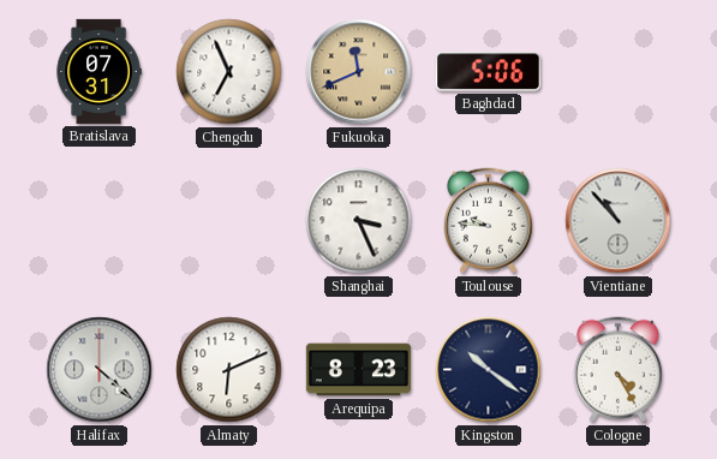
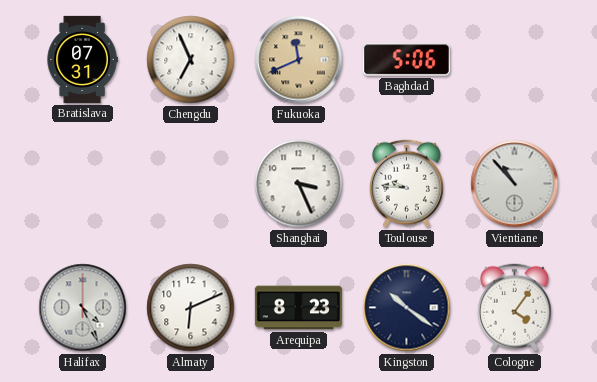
Halifax: 4:22 -> 4:26 (83, 308)
Cologne: 4:25 -> 4:06 (514, 308)
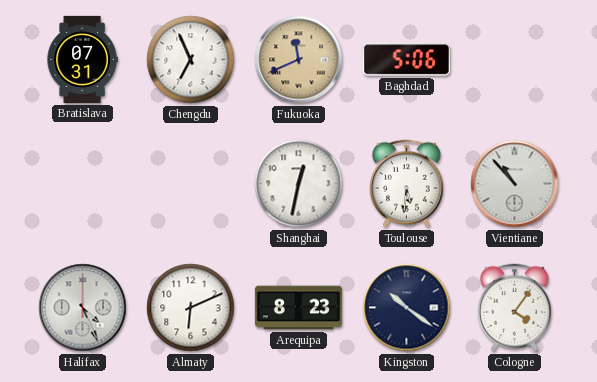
Shanghai: 3:26 -> 12:32 (299, 184)
Toulouse: 9:46 -> 5:31 (406, 184)
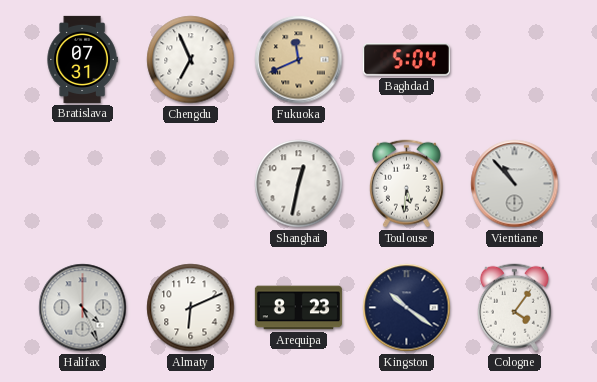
Baghdad: 5:06 -> 5:04 (406, 60)
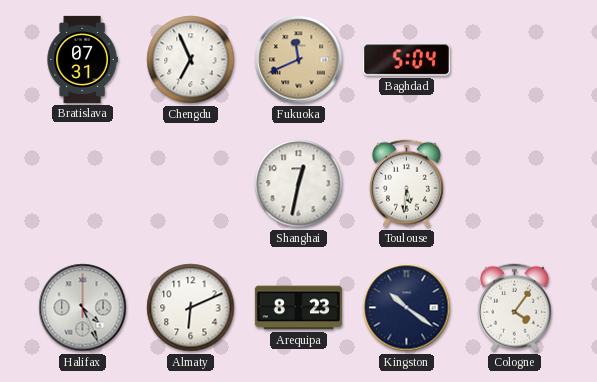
Vientiane: 10:53 -> none (515, 184)
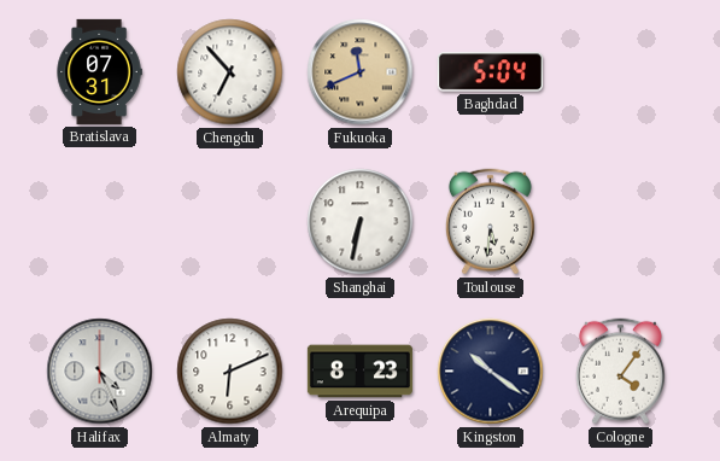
Chengdu: 6:56 -> 6:53 (230, 72)
Shanghai: 12:32 -> 6:32 (361, 222)
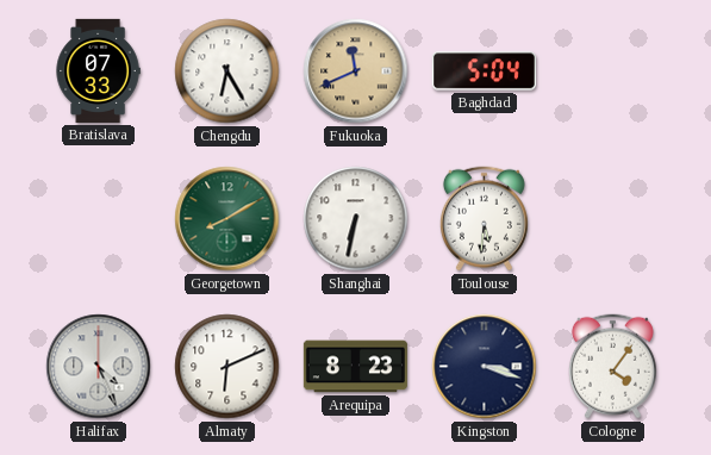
Bratislava: 07:31 -> 07:33 (98, 70)
Chengdu: 6:53 -> 6:25 (227, 71)
Georgetown: none -> 8:10 (227, 219)
Kingston: 10:21 -> 3:18 (485, 367)
